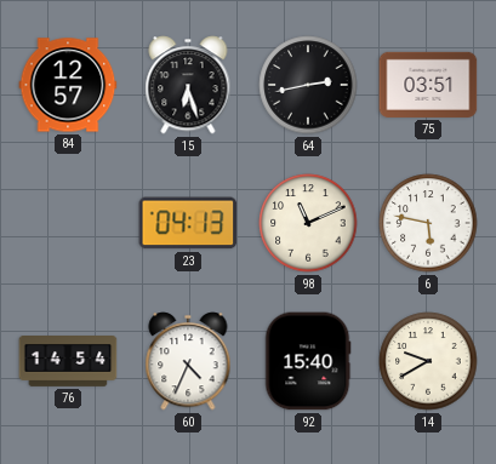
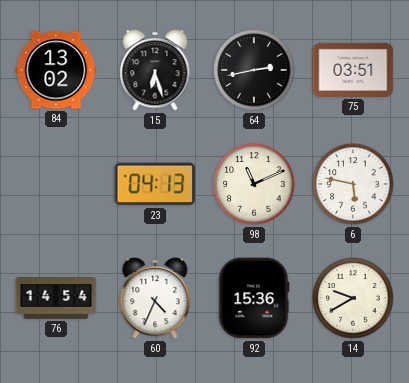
84: 12:57 -> 13:02 (56, 70)
92: 15:40 -> 15:36 (254, 298)
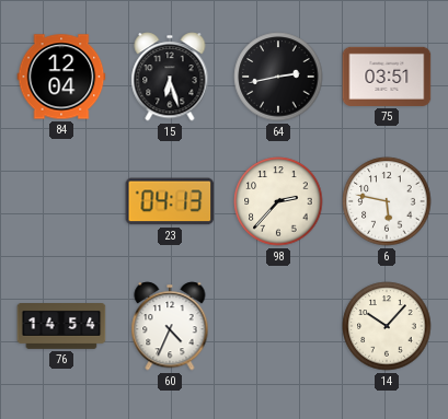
84: 13:02 -> 12:04 (61, 77)
98: 11:11 -> 2:37 (278, 201)
92: 15:36 -> none (254, 298)
14: 9:40 -> 10:07 (387, 326)
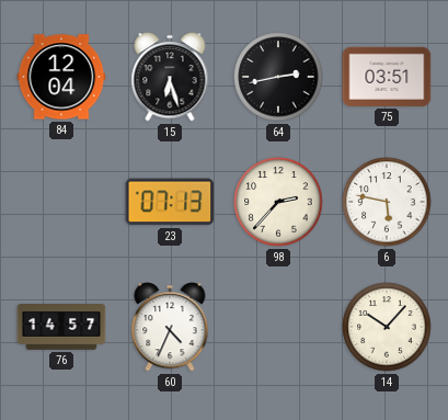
23: 04:13 -> 07:13 (170, 202)
76: 14:54 -> 14:57 (61, 328)
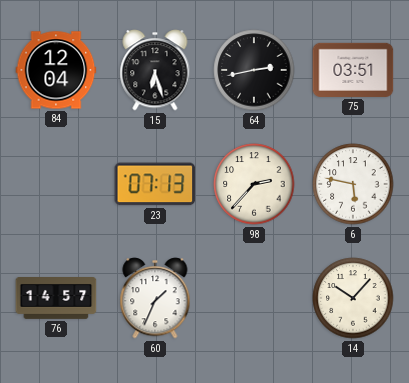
60: 4:34 -> 1:34 (155, 298)
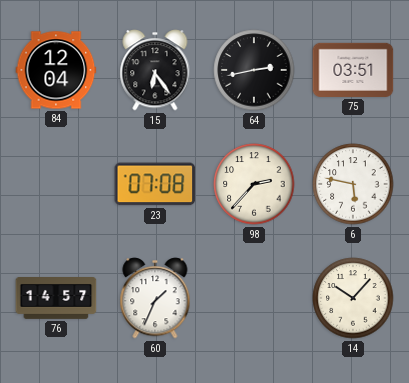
15: 6:27 -> 6:24 (155, 70)
23: 07:13 -> 07:08 (155, 184)
